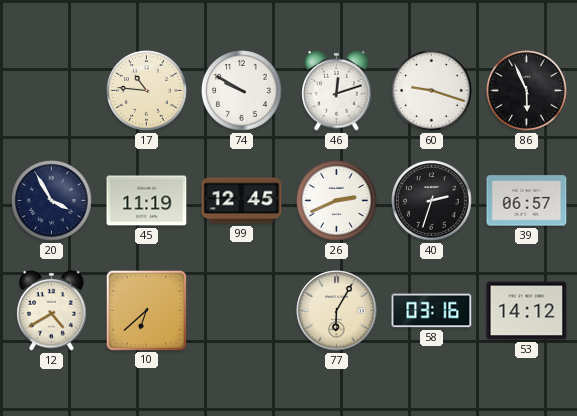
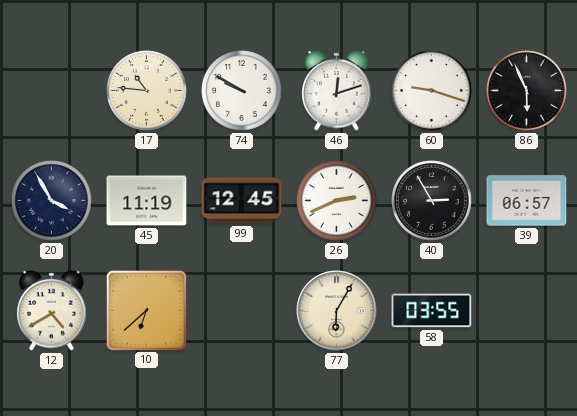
40: 2:33 -> 2:55 (432, 201)
58: 03:16 -> 03:55 (432, 311)
53: 14:12 -> none (527, 311)
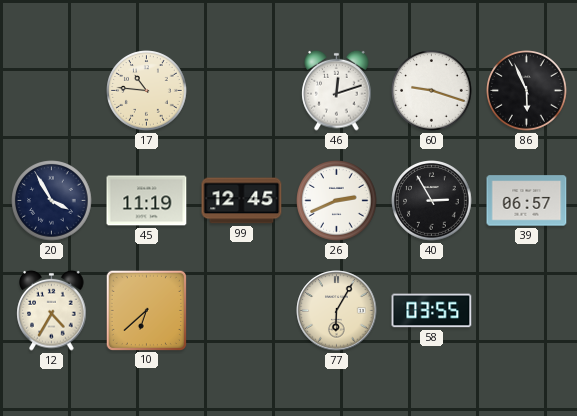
74: 9:50 -> none (242, 91)
12: 4:40 -> 4:35 (52, 310)
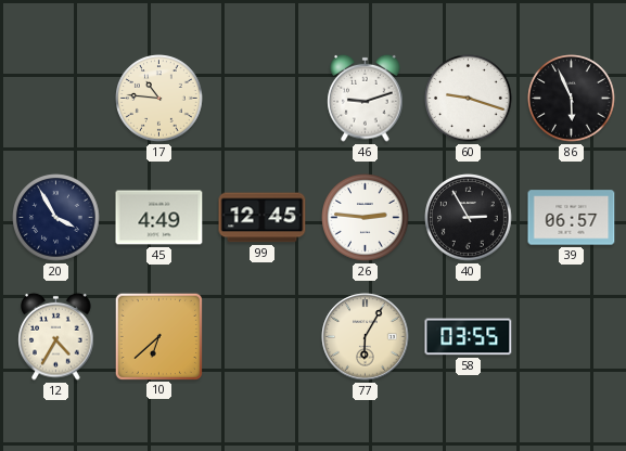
46: 12:12 -> 9:12 (366, 98)
45: 11:19 -> 4:49 (159, 218)
26: 2:41 -> 2:46 (366, 218)
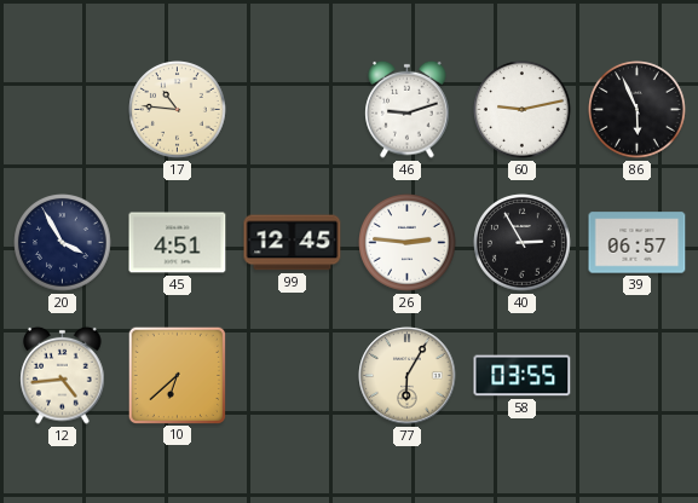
60: 9:18 -> 9:13 (523, 110)
45: 4:49 -> 4:51 (178, 243)
12: 4:35 -> 4:44 (63, 375)
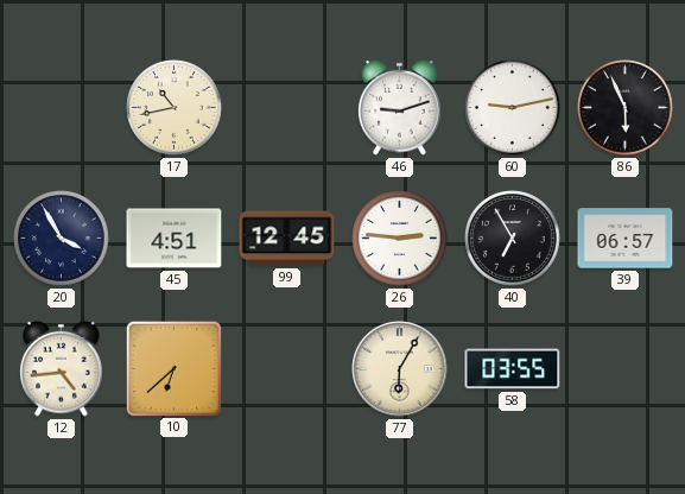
17: 10:46 -> 10:43 (175, 108)
40: 2:55 -> 6:55 (513, 239)
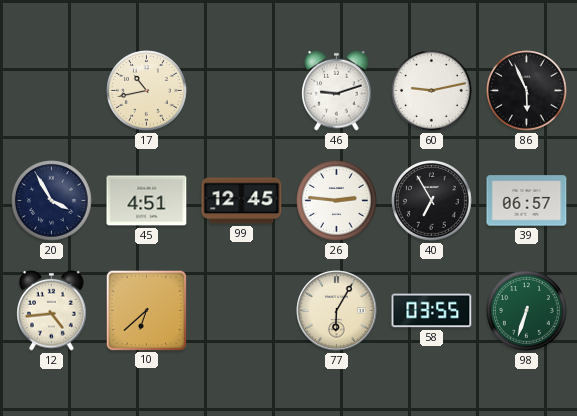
98: none -> 6:33 (527, 311)
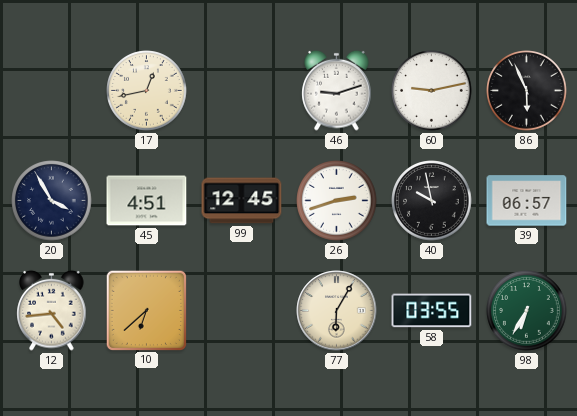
17: 10:43 -> 12:43 (147, 91)
26: 2:46 -> 2:42 (337, 201)
40: 6:55 -> 9:58 (432, 201)
98: 6:33 -> 6:35 (527, 311)
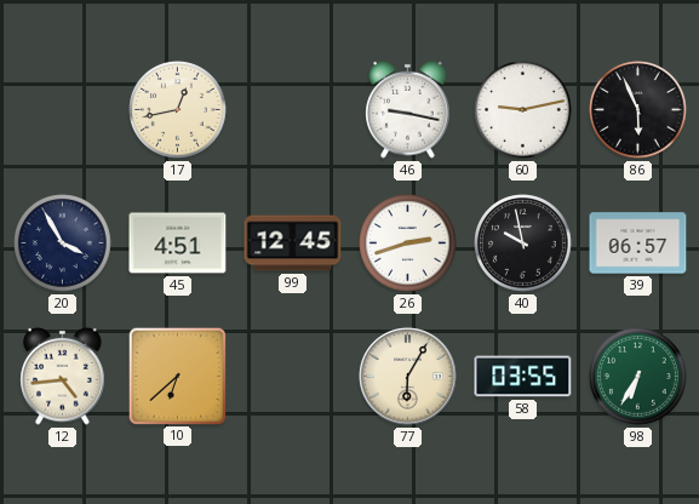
46: 9:12 -> 9:17 (408, 109)
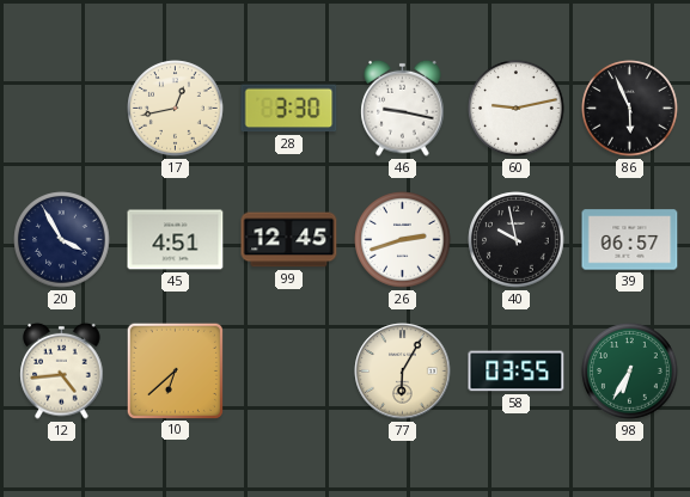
28: none -> 3:30 (289, 109)
